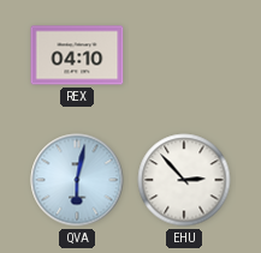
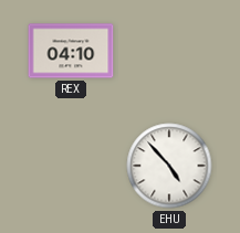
QVA: 6:02 -> none (77, 180)
EHU: 2:53 -> 4:53 (169, 166)
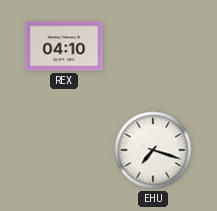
EHU: 4:53 -> 7:18 (153, 150)
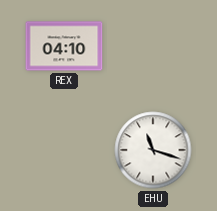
EHU: 7:18 -> 11:18 (153, 150)
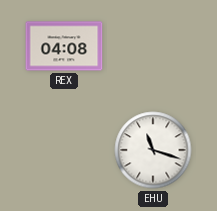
REX: 04:10 -> 04:08 (64, 46)
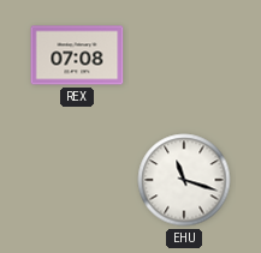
REX: 04:08 -> 07:08 (77, 55)
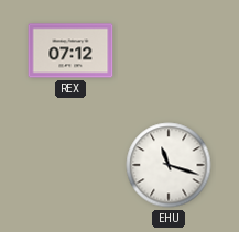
REX: 07:08 -> 07:12 (70, 51)
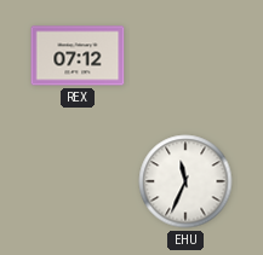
EHU: 11:18 -> 11:34 (185, 181)
